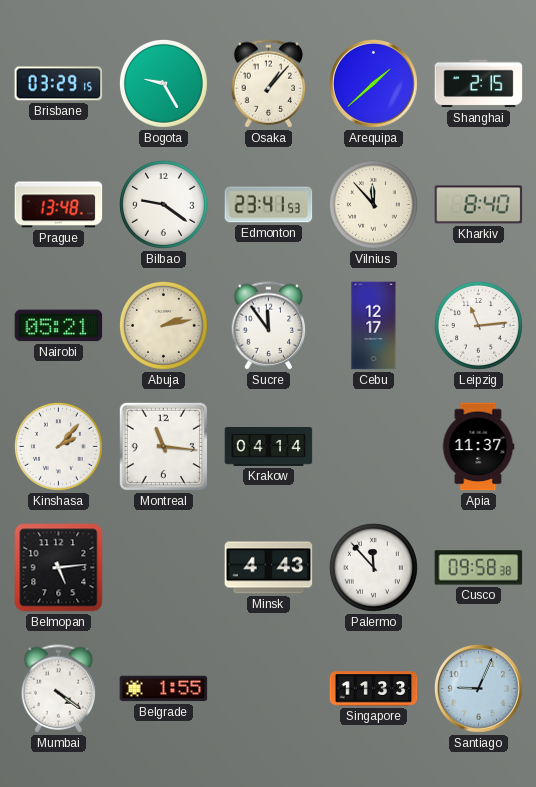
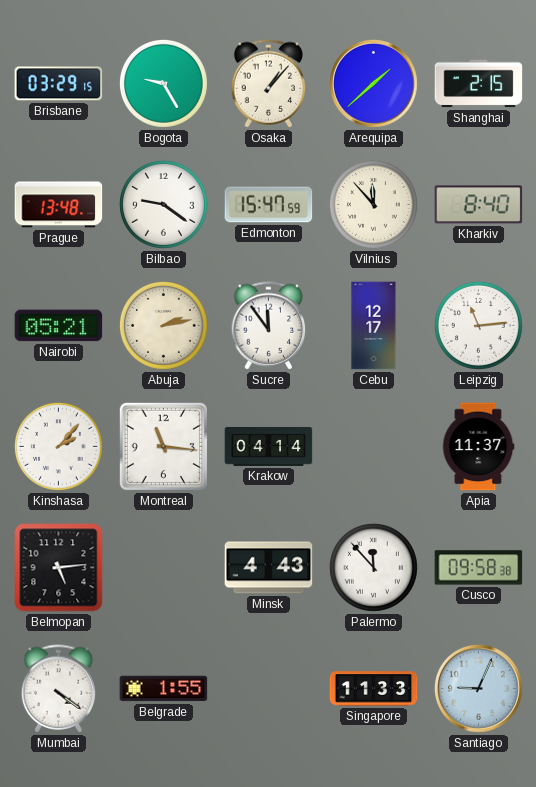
Edmonton: 23:41 -> 15:47 (269, 205)
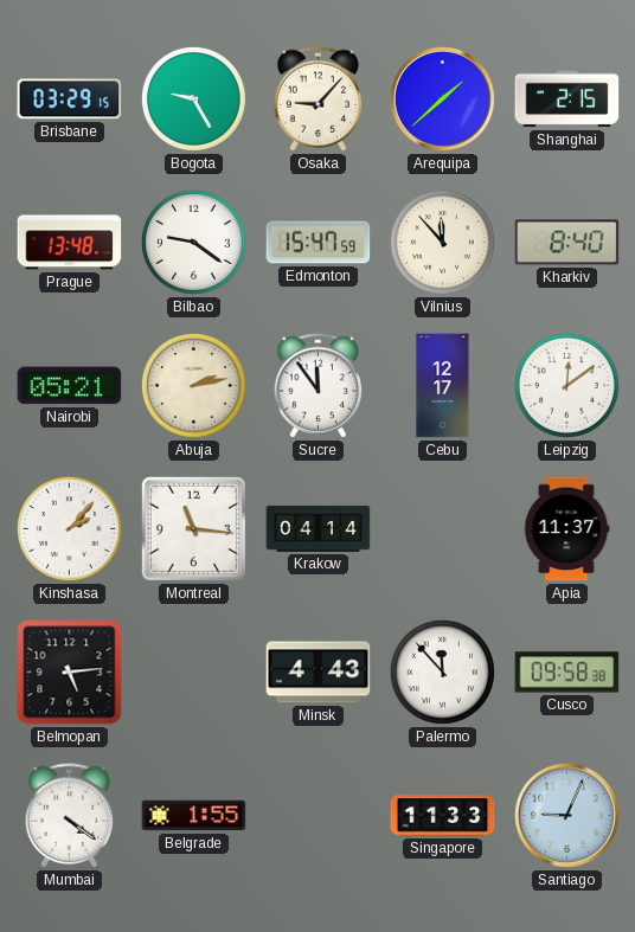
Osaka: 1:07 -> 9:07 (319, 99)
Leipzig: 11:14 -> 12:09 (566, 385)
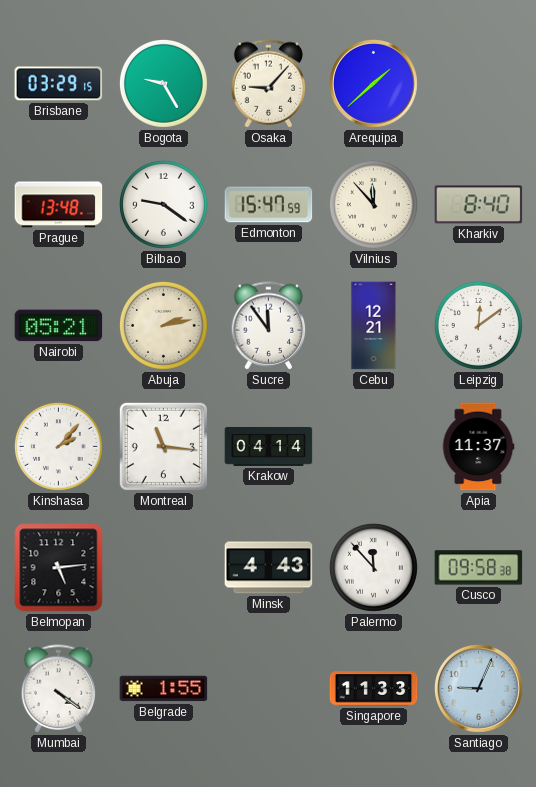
Shanghai: 2:15 -> none (567, 99)
Cebu: 12:17 -> 12:21 (374, 326)
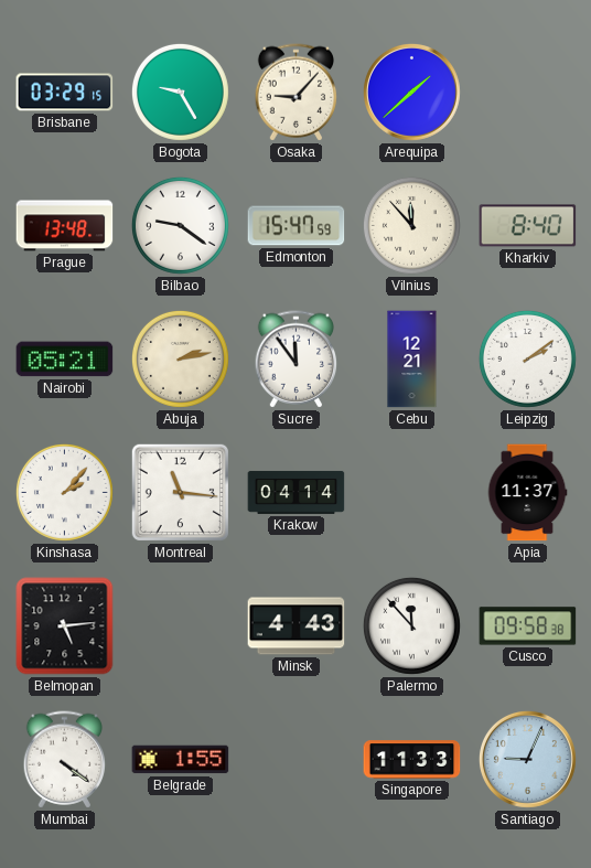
Leipzig: 12:09 -> 2:09 (527, 358)
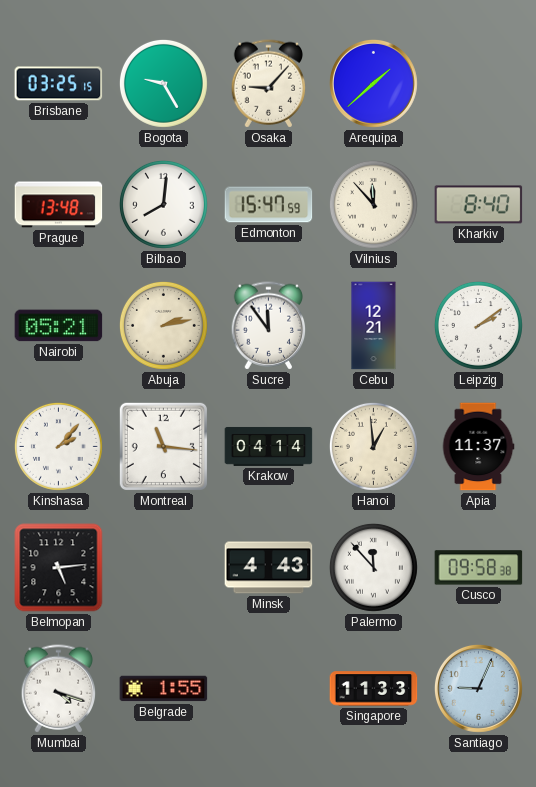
Brisbane: 03:29 -> 03:25 (59, 84)
Bilbao: 9:21 -> 8:01 (163, 204)
Hanoi: none -> 12:59 (373, 446)
Mumbai: 4:21 -> 4:18 (59, 689)
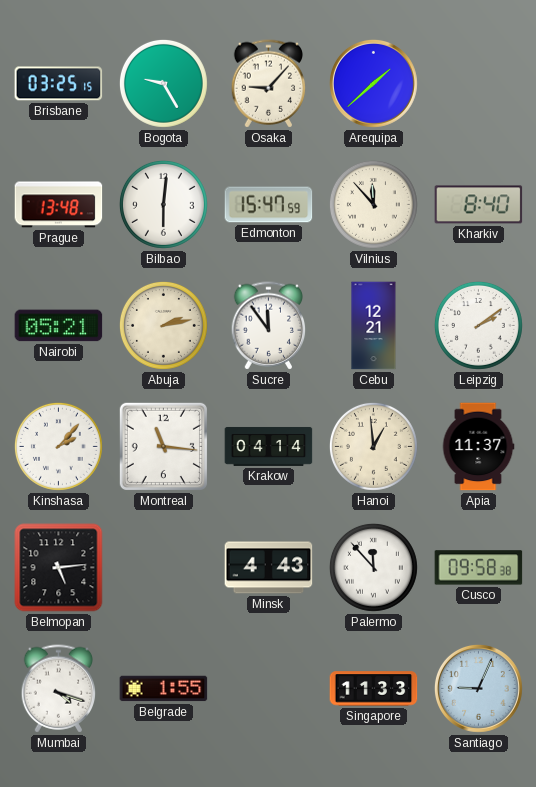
Bilbao: 8:01 -> 6:01 (163, 204)
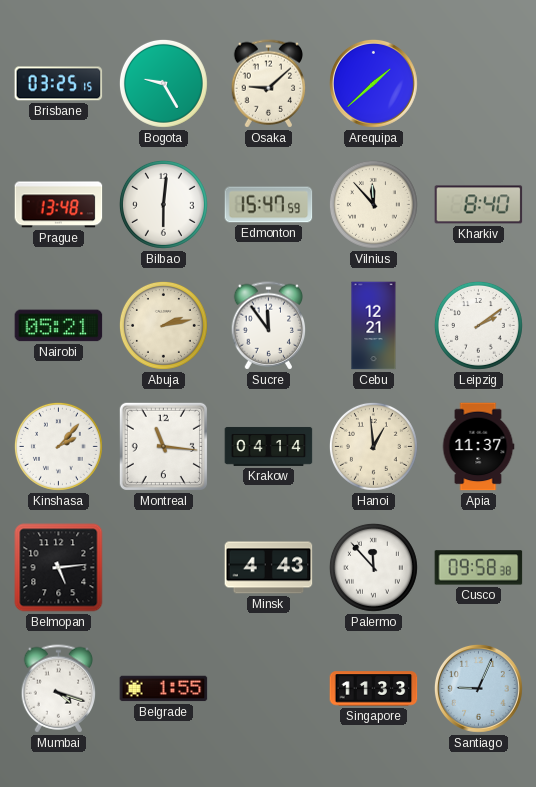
Osaka: 9:07 -> 9:08 (269, 84)
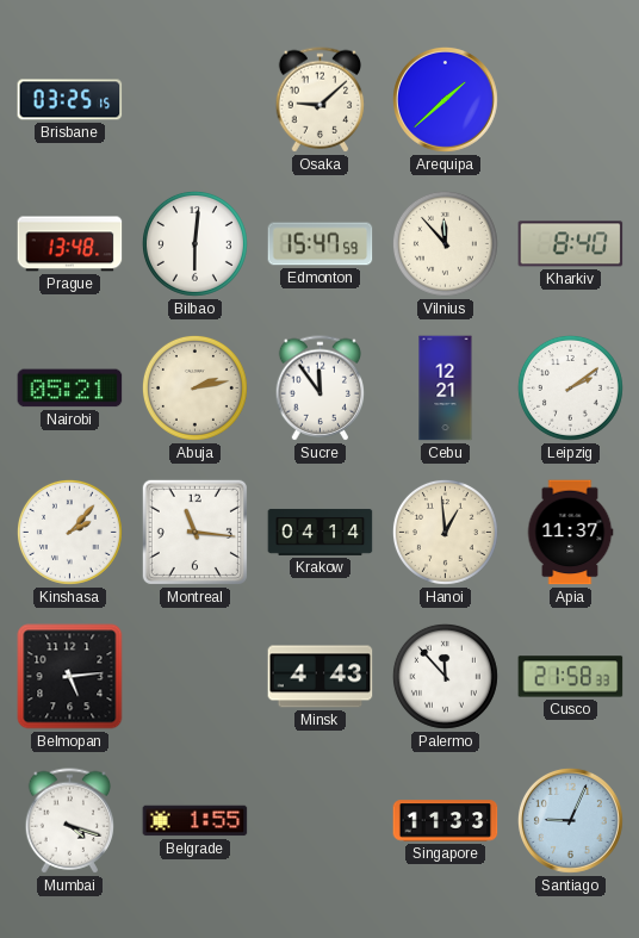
Bogota: 9:25 -> none (163, 83)
Cusco: 09:58 -> 21:58 (571, 677)
